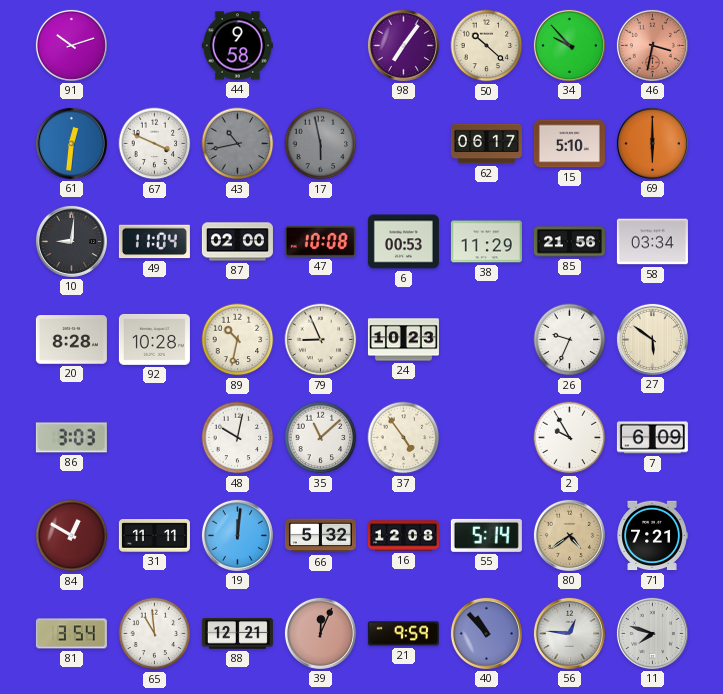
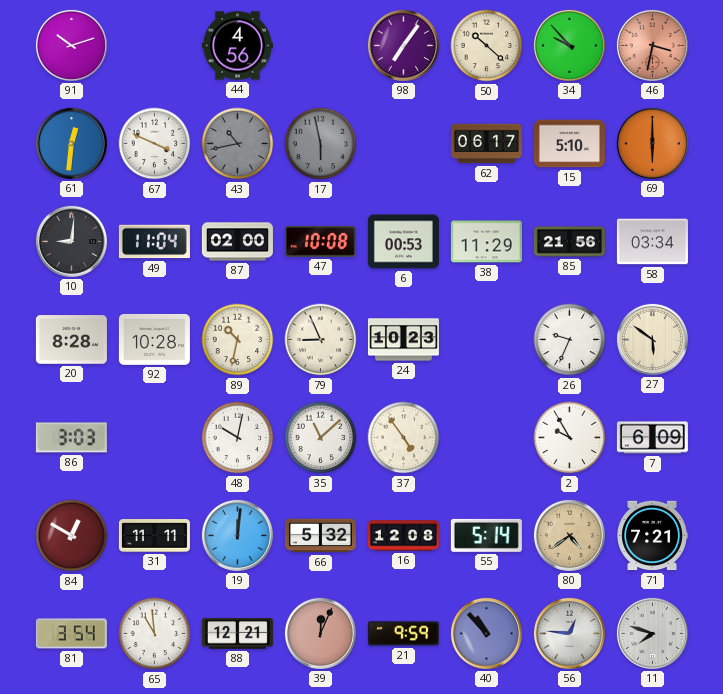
44: 9:58 -> 4:56 (237, 46)
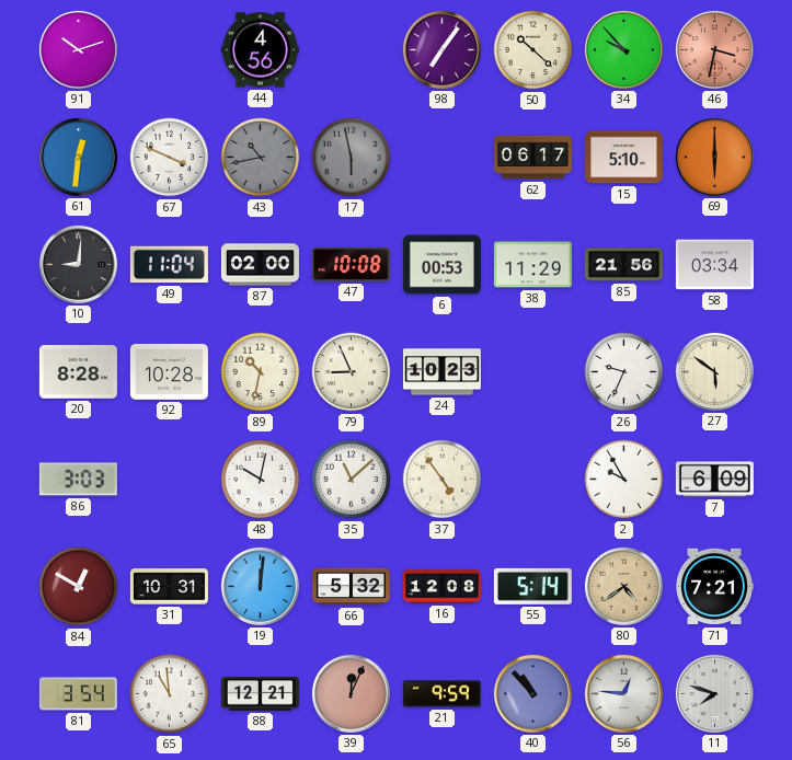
31: 11:11 -> 10:31 (169, 587)
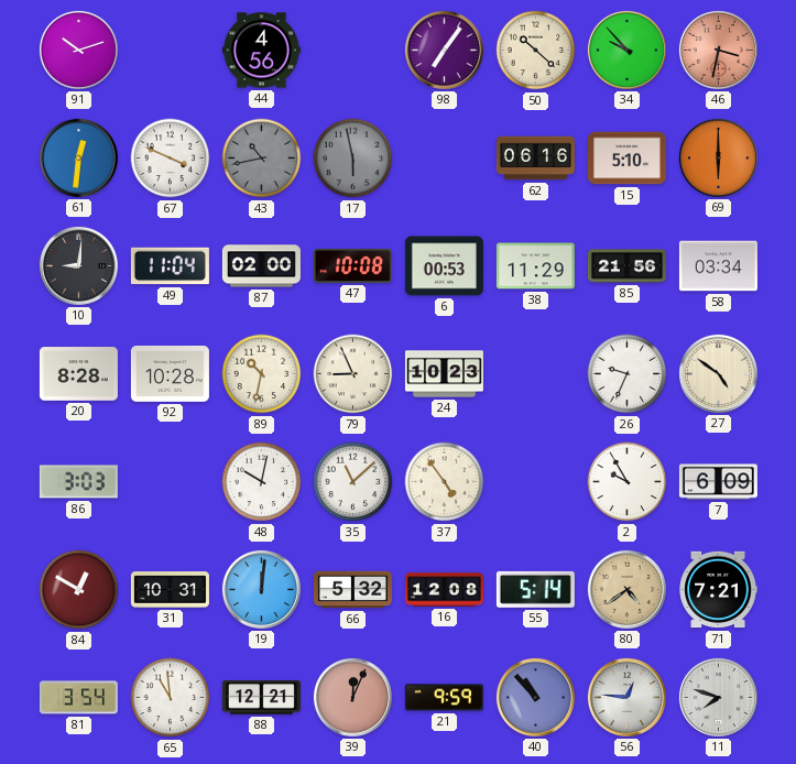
62: 06:17 -> 06:16 (535, 159)
27: 5:51 -> 4:51 (718, 373)
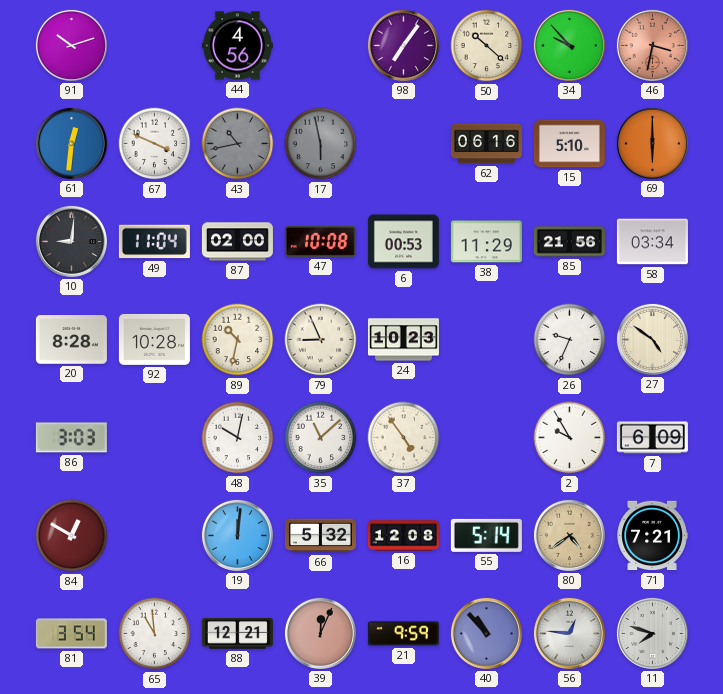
31: 10:31 -> none (170, 590)
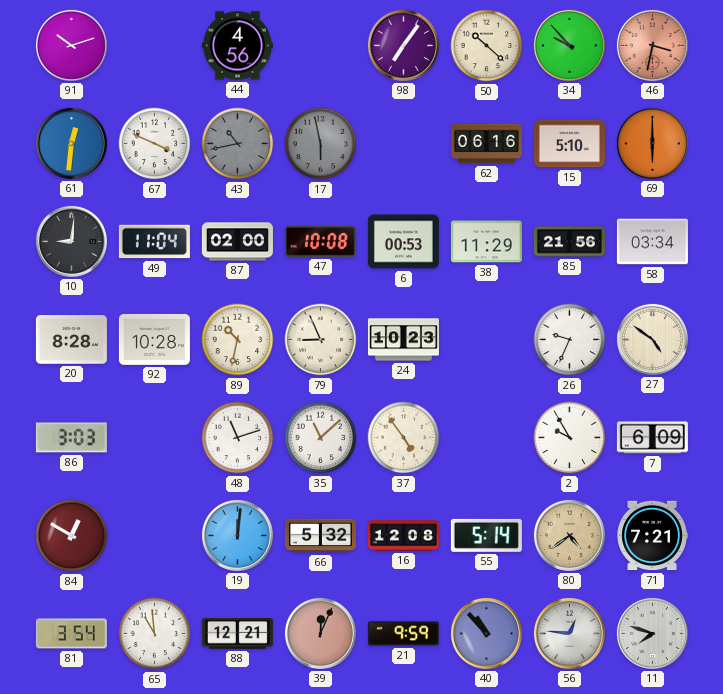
48: 10:02 -> 11:12 (238, 438)
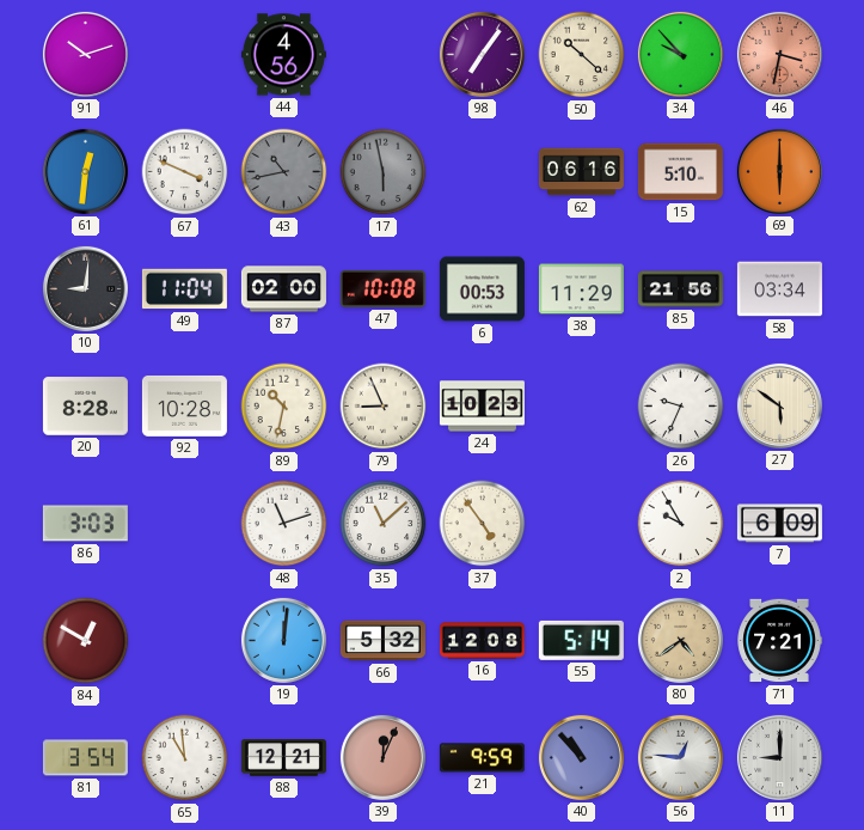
27: 4:51 -> 5:51 (779, 405)
11: 7:48 -> 9:00 (779, 757)
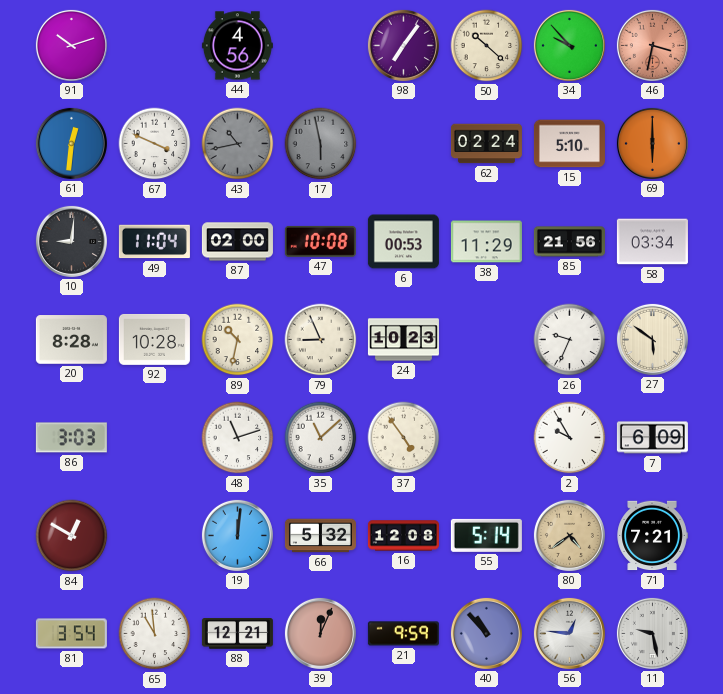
62: 06:16 -> 02:24 (486, 144)
11: 9:00 -> 9:28 (652, 633)
